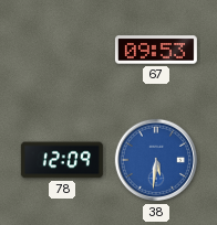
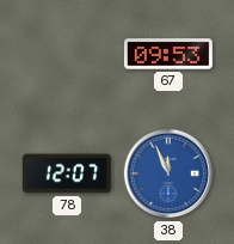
78: 12:09 -> 12:07 (67, 173)
38: 5:31 -> 11:56 (168, 173)
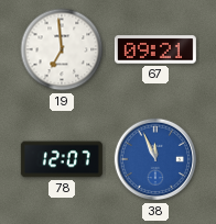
19: none -> 6:59 (62, 49)
67: 09:53 -> 09:21 (155, 49)
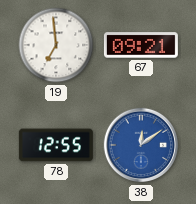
78: 12:07 -> 12:55 (56, 145)
38: 11:56 -> 12:09 (141, 145)
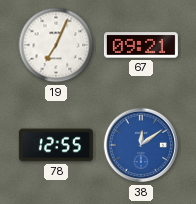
19: 6:59 -> 7:04 (56, 45)
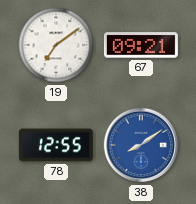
19: 7:04 -> 7:09 (56, 45)
38: 12:09 -> 8:09 (141, 145)
